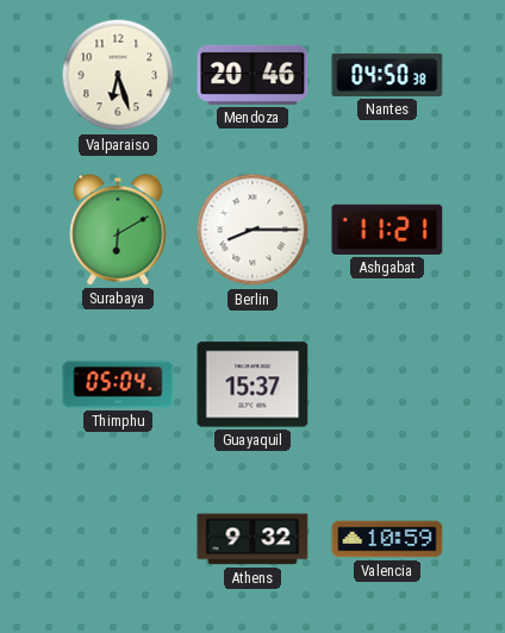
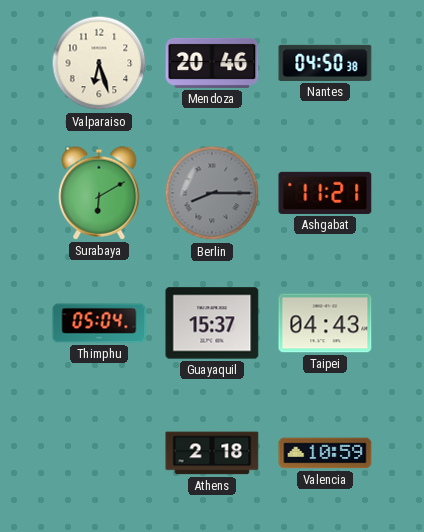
Berlin dial: white -> grey (212, 193)
Taipei: none -> 04:43 (325, 323)
Athens: 9:32 -> 2:18 (212, 453)
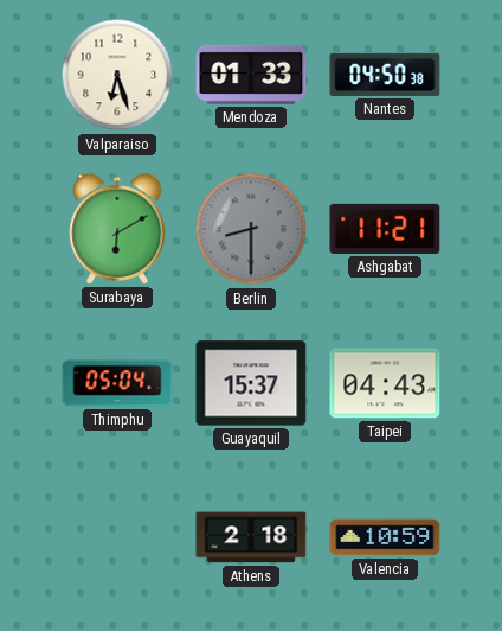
Mendoza: 20:46 -> 01:33 (251, 75)
Berlin: 8:15 -> 8:30 (251, 229)
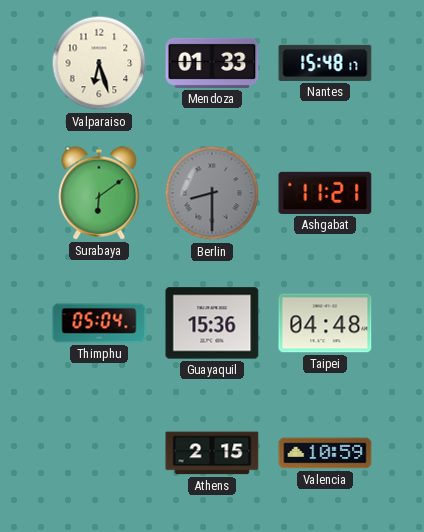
Nantes: 04:50 -> 15:48 (325, 63)
Surabaya: 6:10 -> 6:09 (99, 193)
Guayaquil: 15:37 -> 15:36 (212, 323)
Taipei: 04:43 -> 04:48 (325, 323)
Athens: 2:18 -> 2:15 (212, 453)
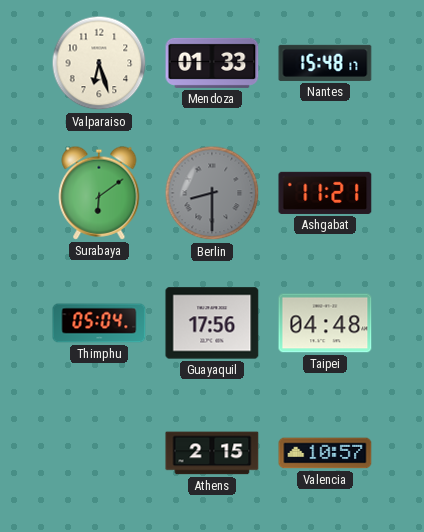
Guayaquil: 15:36 -> 17:56 (212, 323)
Valencia: 10:59 -> 10:57 (325, 453)
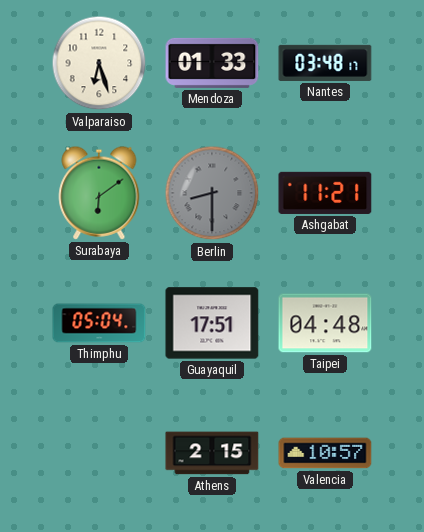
Nantes: 15:48 -> 03:48 (325, 63)
Guayaquil: 17:56 -> 17:51 (212, 323)
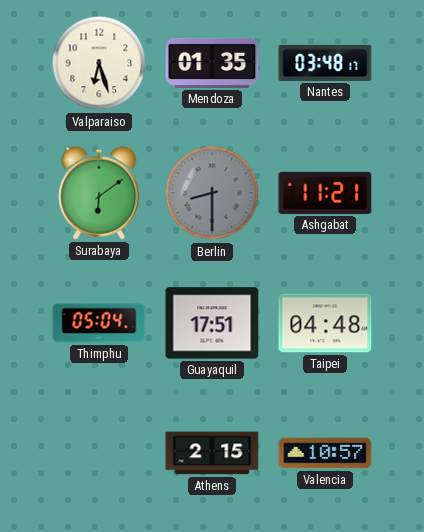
Mendoza: 01:33 -> 01:35 (212, 63)
